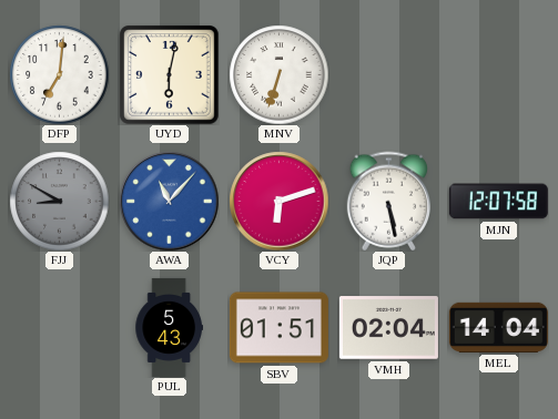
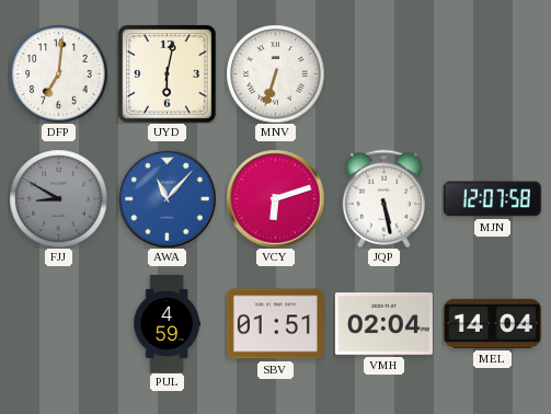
PUL: 5:43 -> 4:59 (167, 323)
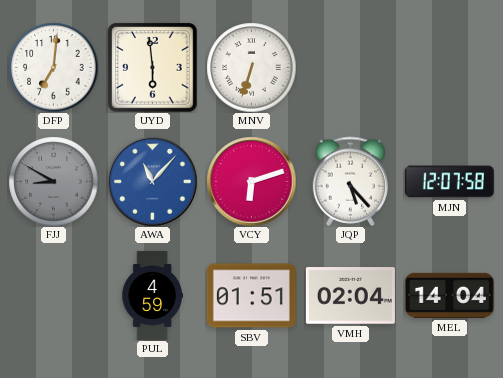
UYD: 6:02 -> 5:59 (153, 68)
JQP: 5:28 -> 5:23 (350, 181)
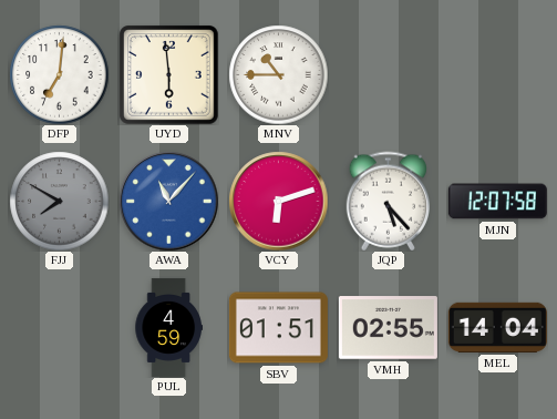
MNV: 6:33 -> 10:45 (278, 74)
FJJ: 8:50 -> 7:50 (59, 201)
VMH: 02:04 -> 02:55 (388, 328)
